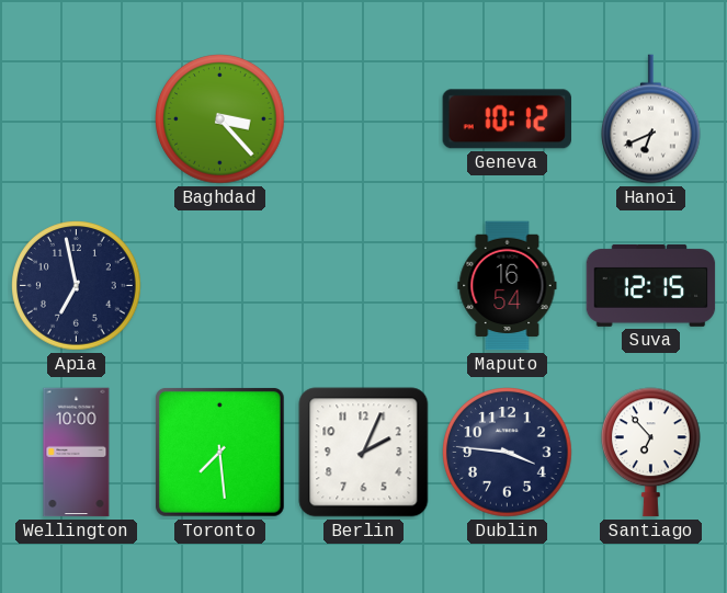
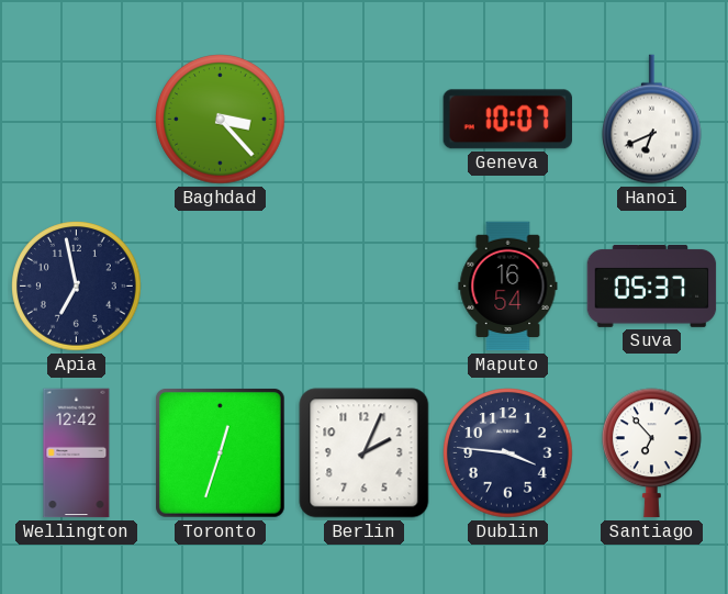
Geneva: 10:12 -> 10:07 (507, 120)
Suva: 12:15 -> 05:37 (652, 285)
Wellington: 10:00 -> 12:42 (77, 453)
Toronto: 7:29 -> 12:33 (220, 452)
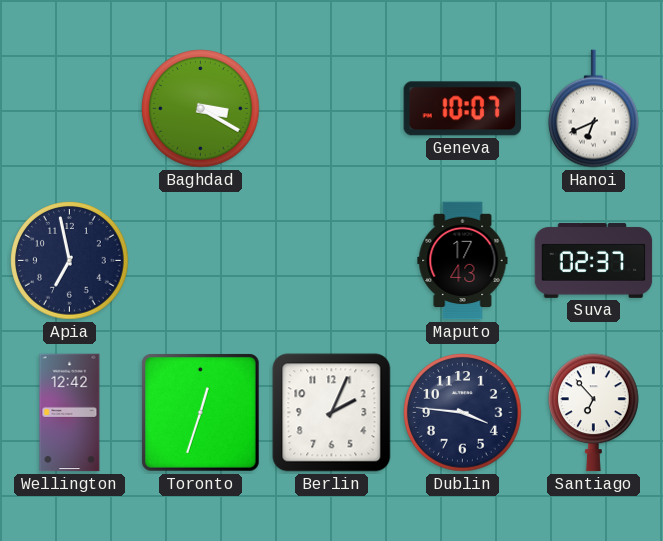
Baghdad: 3:23 -> 3:20 (201, 109)
Maputo: 16:54 -> 17:43 (463, 261)
Suva: 05:37 -> 02:37 (594, 260)
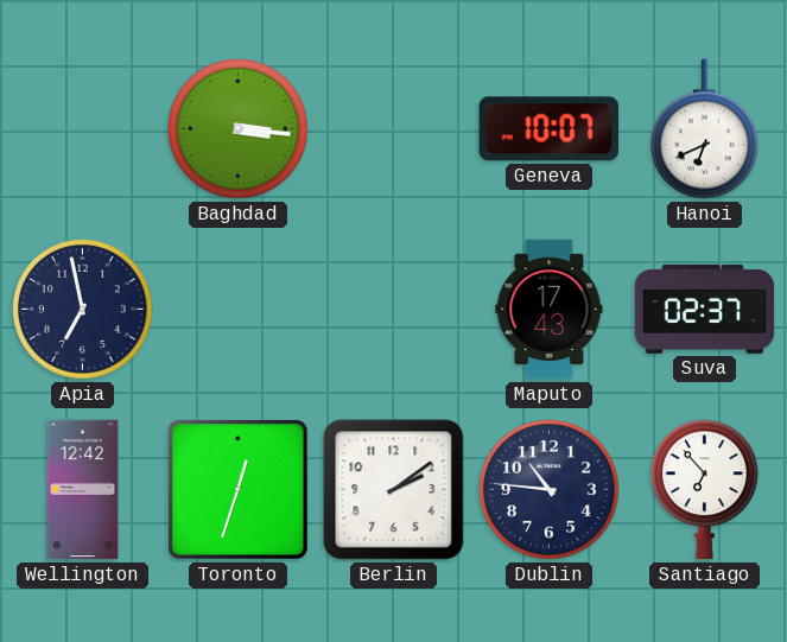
Baghdad: 3:20 -> 3:16 (239, 129)
Berlin: 2:04 -> 2:09 (394, 490)
Dublin: 3:46 -> 10:46 (550, 490)
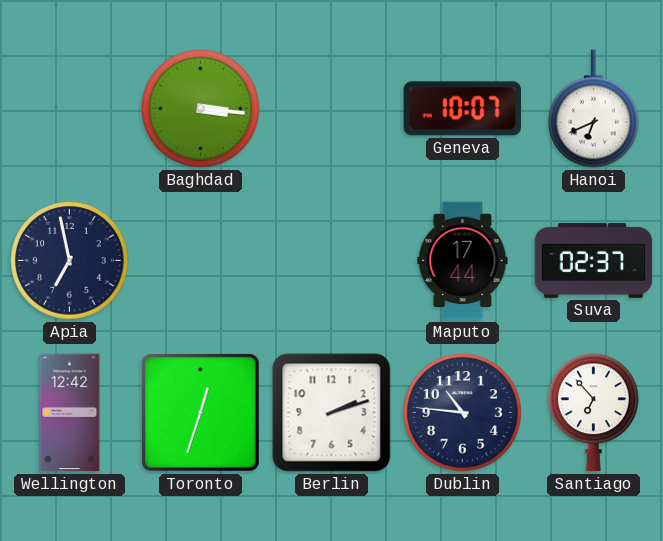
Maputo: 17:43 -> 17:44 (463, 261)
Berlin: 2:09 -> 2:12 (332, 413)
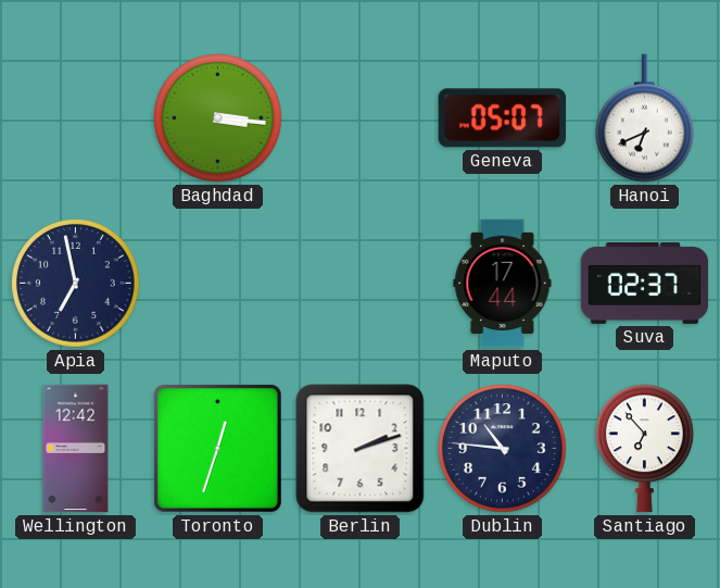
Geneva: 10:07 -> 05:07 (502, 118)
